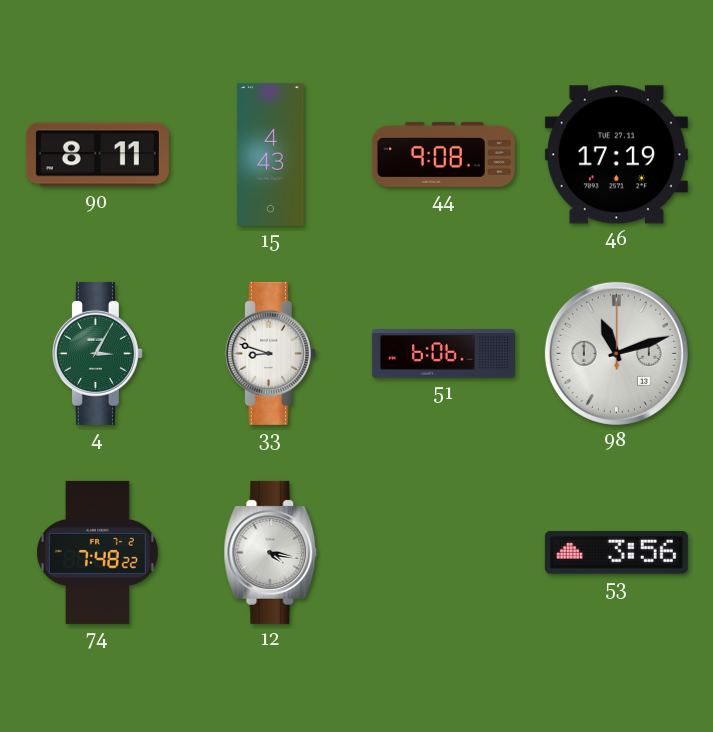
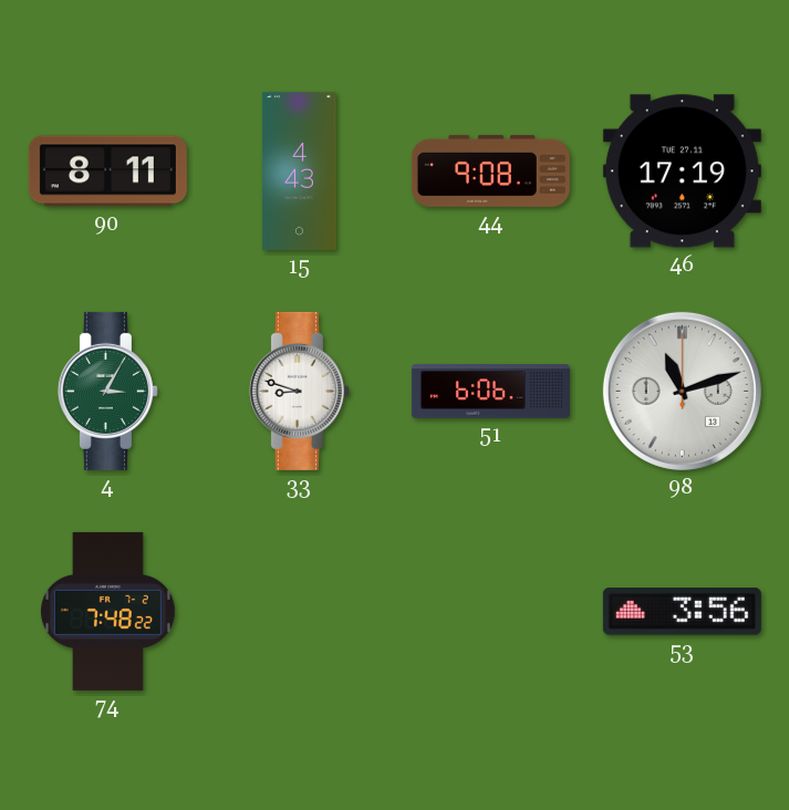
12: 4:17 -> none (271, 552)
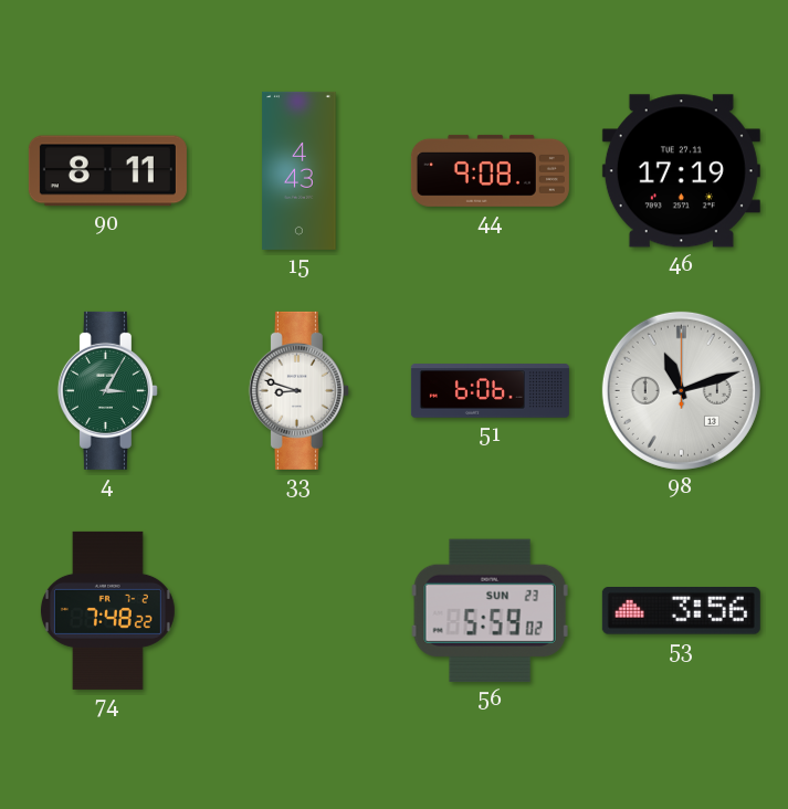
56: none -> 5:59 (490, 610)
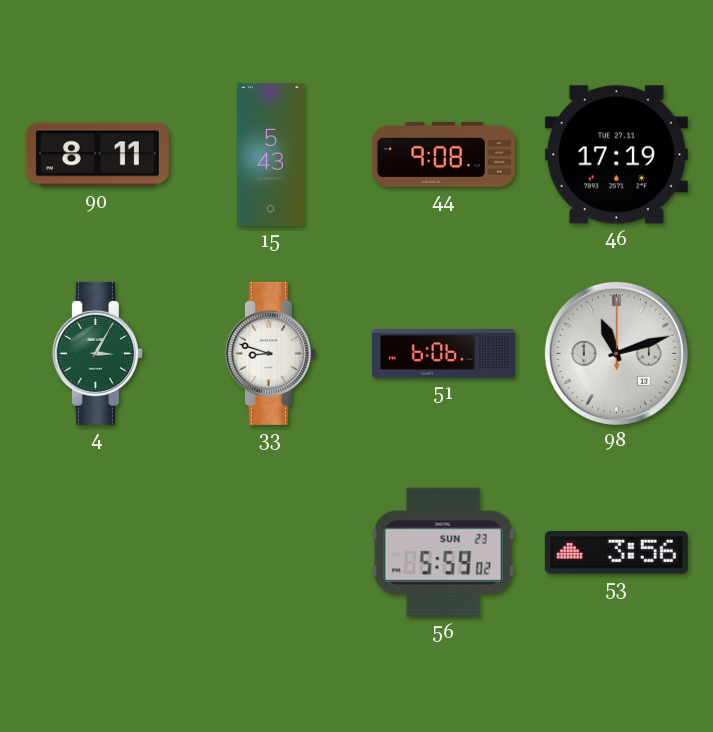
15: 4:43 -> 5:43 (271, 154)
74: 7:48 -> none (107, 610)
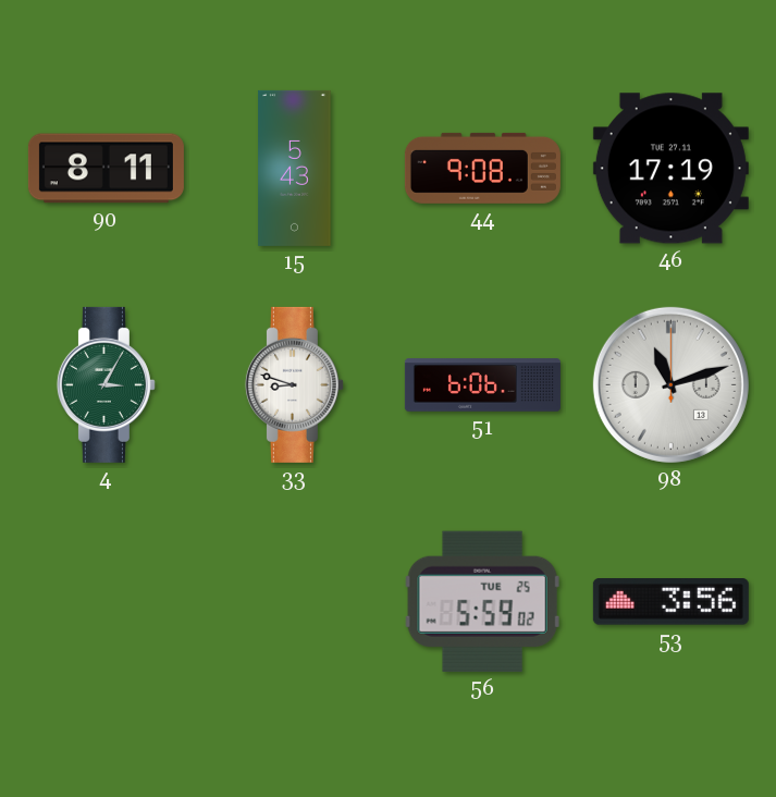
56 date: SUN 23 -> TUE 25 (482, 601)
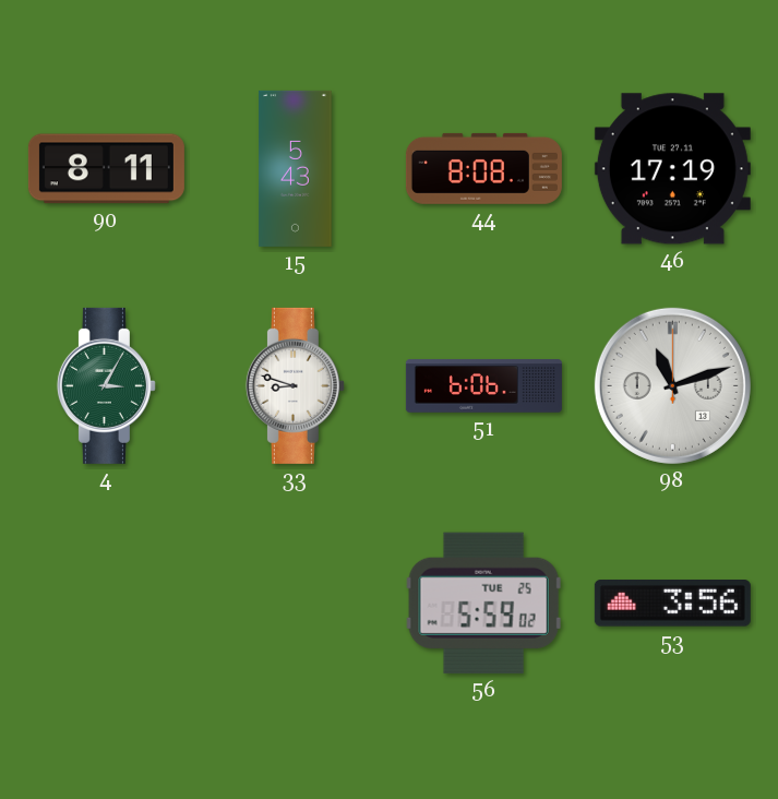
44: 9:08 -> 8:08 (483, 168)
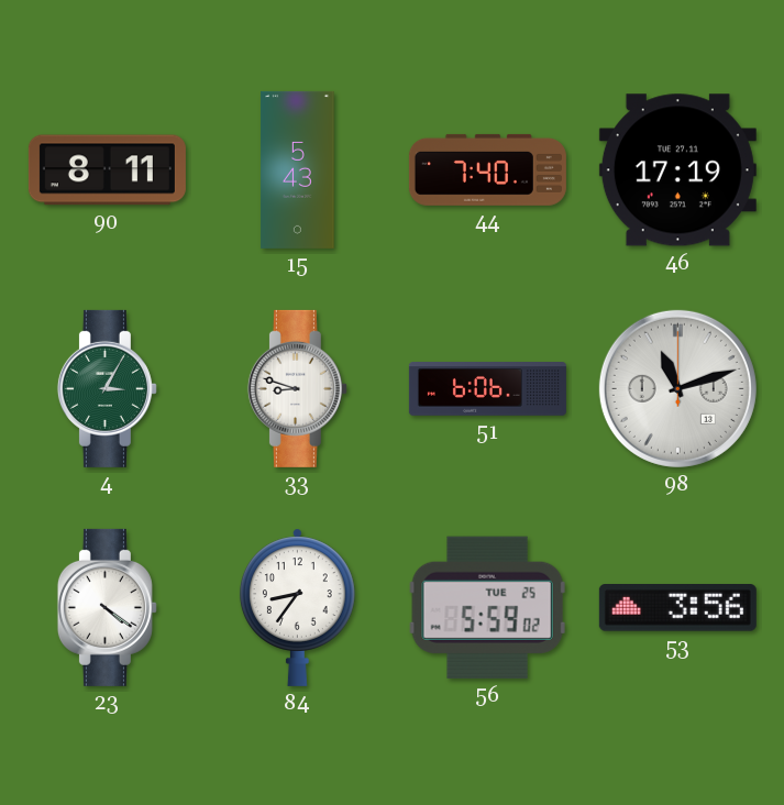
44: 8:08 -> 7:40 (487, 169)
23: none -> 4:21 (107, 607)
84: none -> 8:36 (297, 607)
